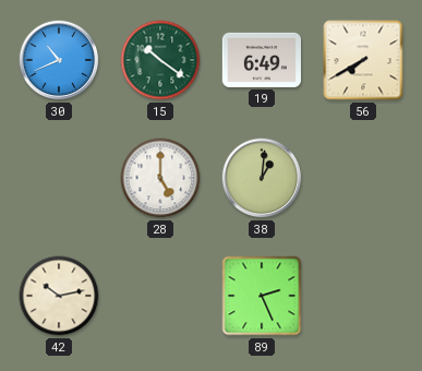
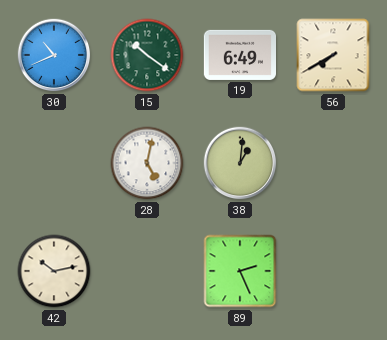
28: 5:00 -> 5:02 (147, 163)
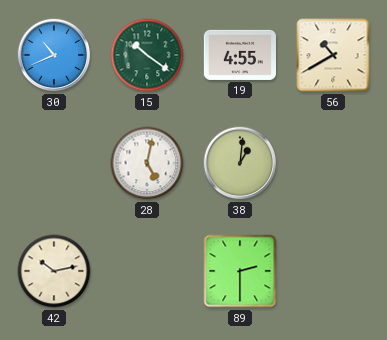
19: 6:49 -> 4:55 (239, 55)
56: 7:40 -> 10:40 (333, 55)
89: 2:26 -> 2:30 (240, 271)
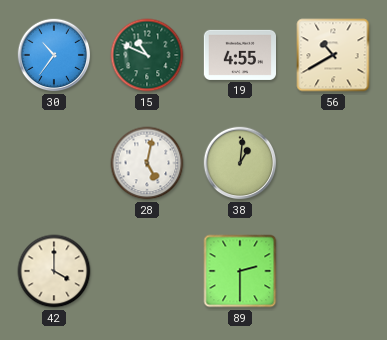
30: 10:41 -> 10:36 (54, 55)
15: 10:21 -> 10:49 (147, 55)
42: 10:13 -> 4:00 (54, 271)
